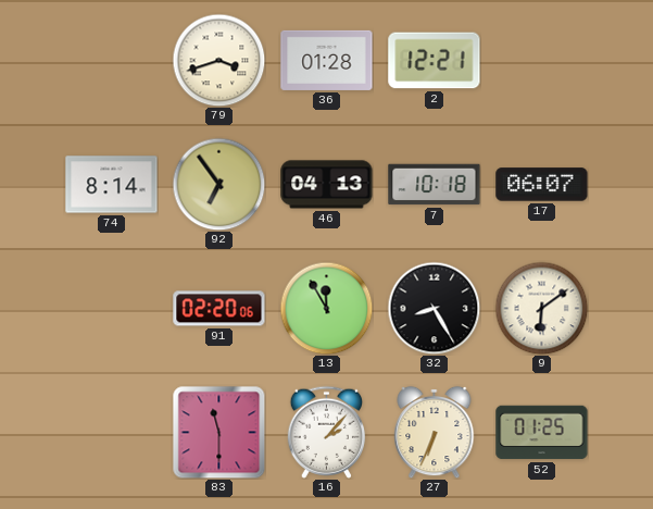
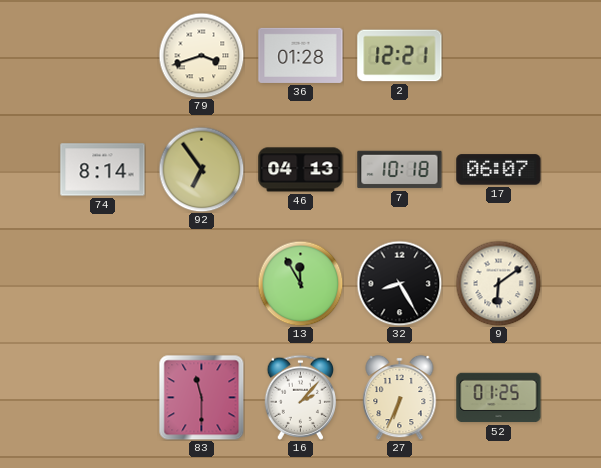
91: 02:20 -> none (219, 309)
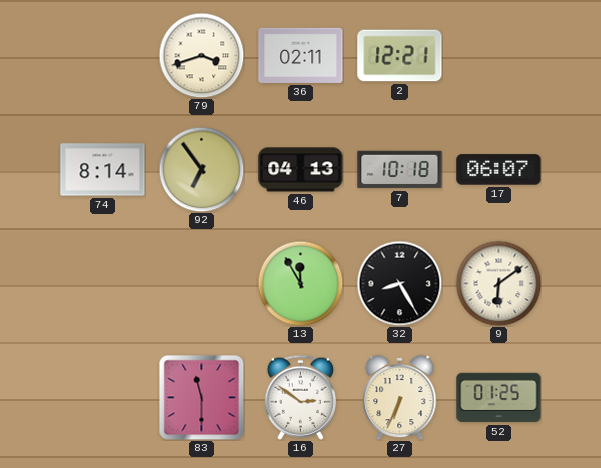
36: 01:28 -> 02:11 (301, 55)
16: 2:07 -> 2:51 (300, 397)
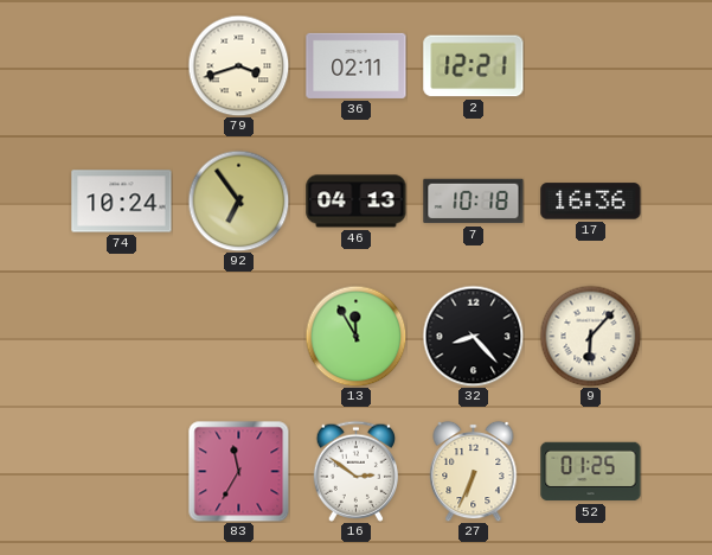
74: 8:14 -> 10:24 (122, 202)
17: 06:07 -> 16:36 (591, 202)
32: 8:25 -> 8:23 (473, 336)
9: 6:09 -> 6:07 (590, 336)
83: 11:30 -> 11:35 (238, 471)
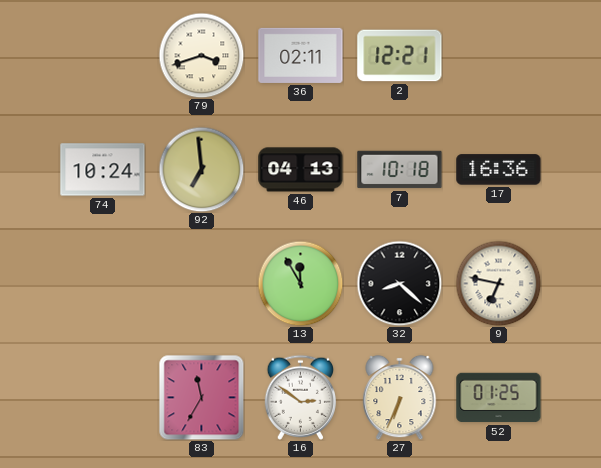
92: 6:54 -> 6:59 (201, 169)
32: 8:23 -> 8:22 (399, 283)
9: 6:07 -> 6:47 (498, 283)
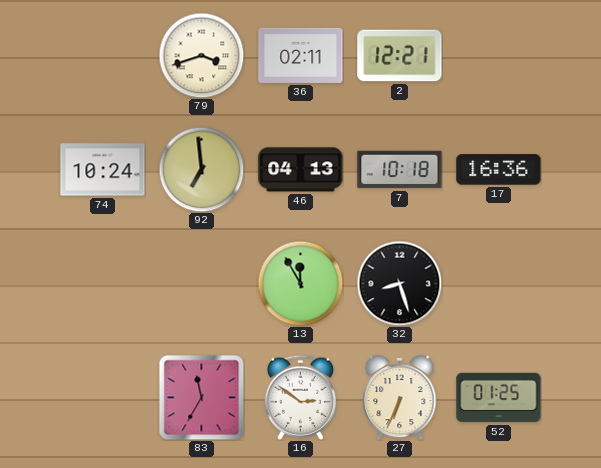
32: 8:22 -> 8:27 (399, 283)
9: 6:47 -> none (498, 283)
